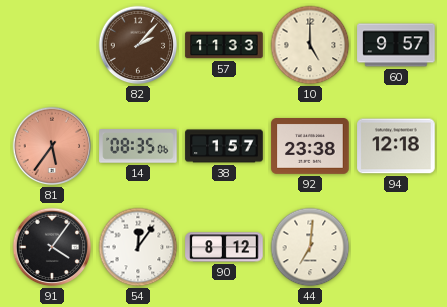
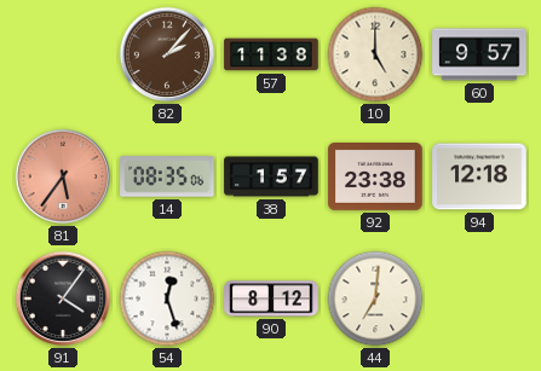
57: 11:33 -> 11:38 (271, 54)
54: 12:06 -> 12:27 (167, 298)
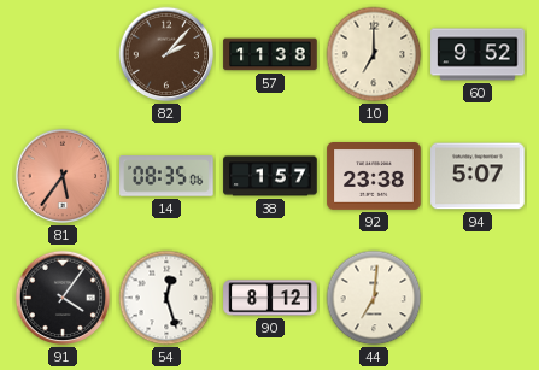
10: 5:00 -> 7:00 (374, 54)
60: 9:57 -> 9:52 (478, 54)
94: 12:18 -> 5:07 (478, 176)
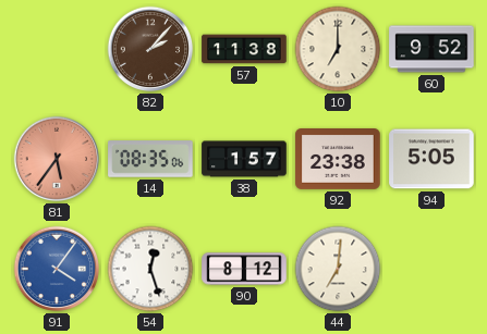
94: 5:07 -> 5:05 (431, 159)
91 dial: black -> blue (57, 269)
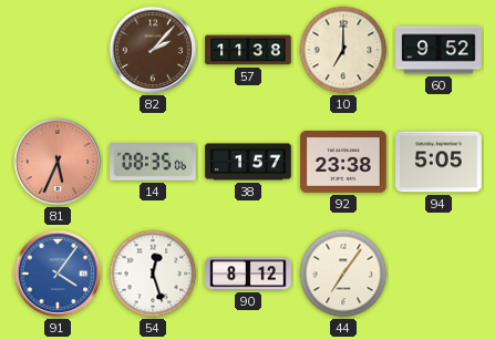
81: 5:36 -> 5:34 (58, 162)
44: 7:01 -> 7:06 (343, 274)
